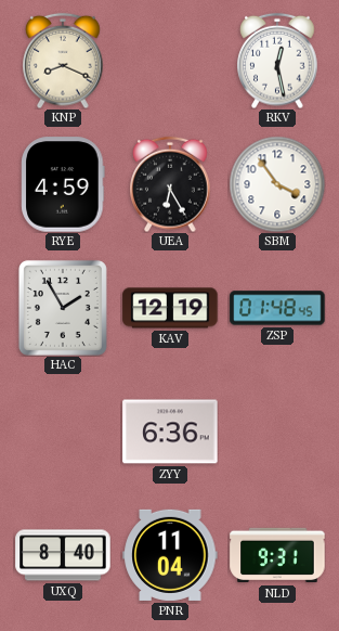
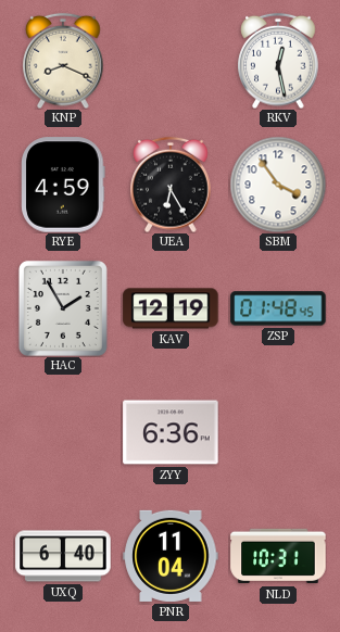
UXQ: 8:40 -> 6:40 (63, 556)
NLD: 9:31 -> 10:31 (278, 556)
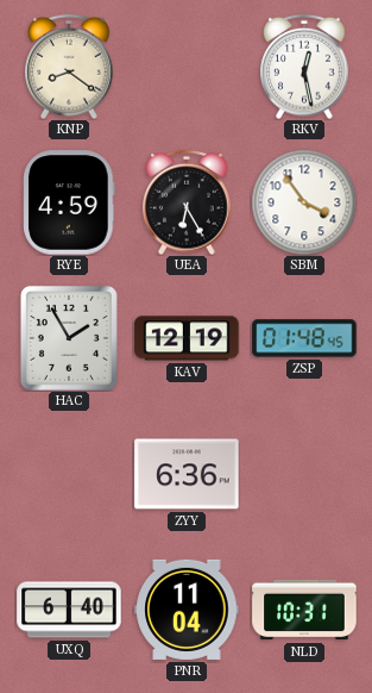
KNP: 8:19 -> 8:21 (69, 67)
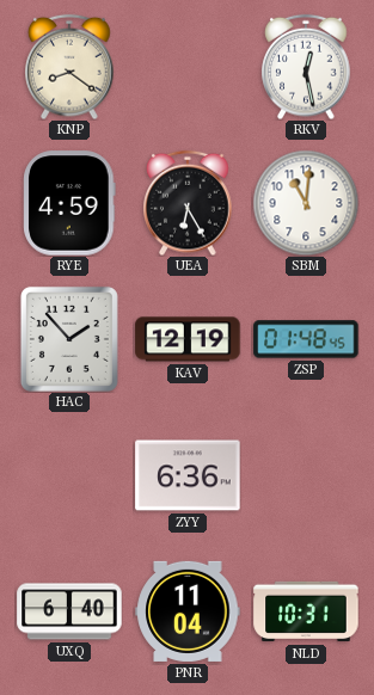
SBM: 3:54 -> 11:01 (306, 203)
HAC: 1:55 -> 1:53 (69, 339)
